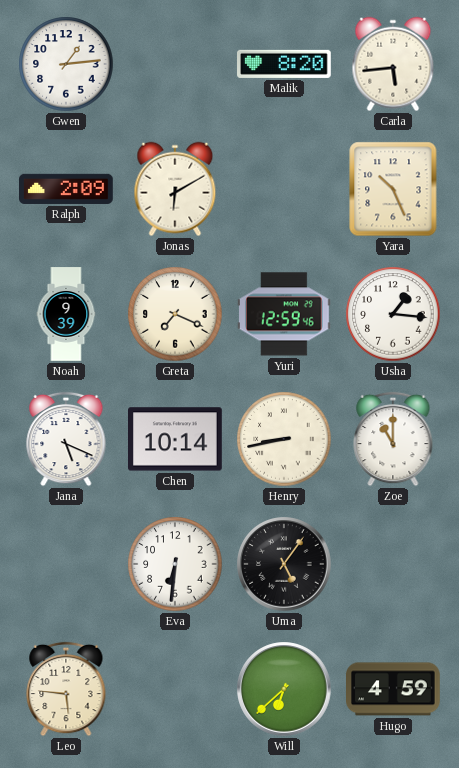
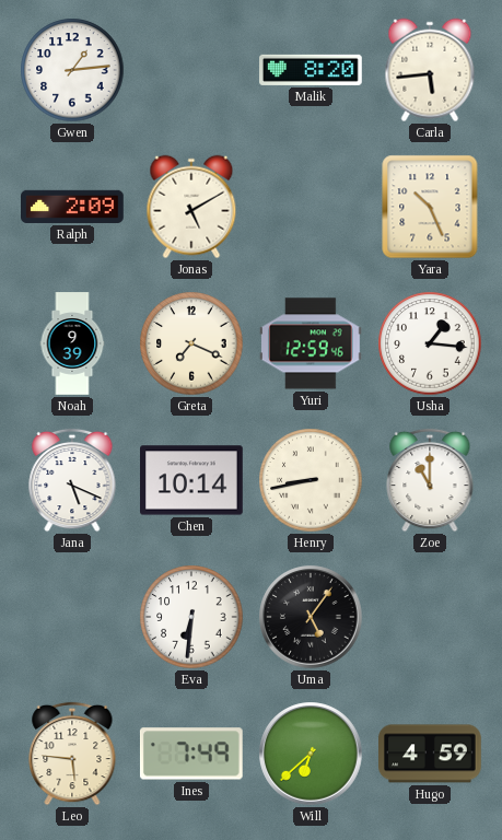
Jonas: 6:10 -> 5:10 (191, 207)
Ines: none -> 7:49 (191, 754)
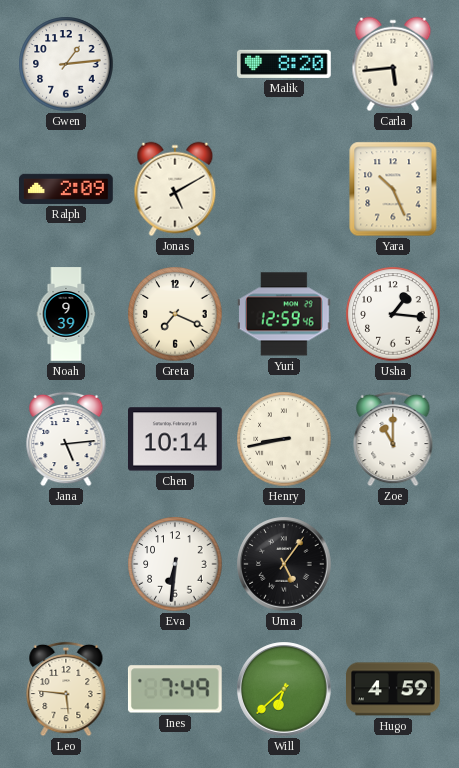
Jana: 5:19 -> 5:14 (66, 439)
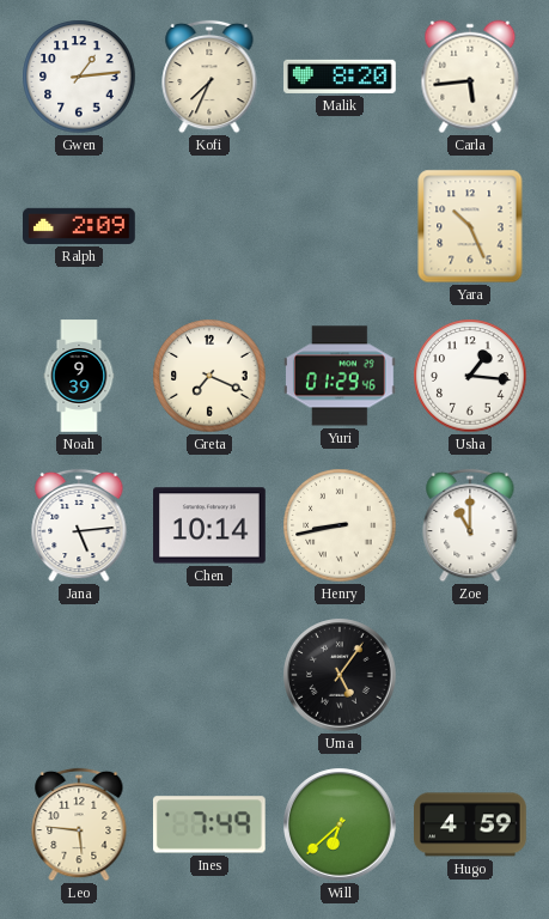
Kofi: none -> 7:34 (209, 77)
Jonas: 5:10 -> none (175, 189)
Yuri: 12:59 -> 01:29 (341, 376)
Eva: 6:31 -> none (175, 564)
